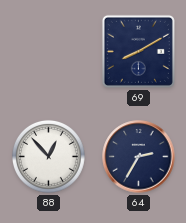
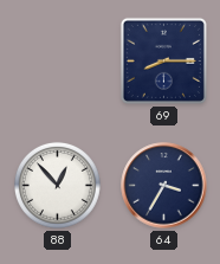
69: 8:10 -> 8:15 (163, 60)
64: 2:35 -> 3:35 (164, 186)
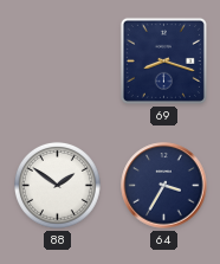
69: 8:15 -> 8:18 (163, 60)
88: 12:53 -> 1:51 (57, 185)
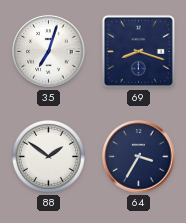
35: none -> 7:03 (49, 52)
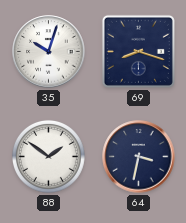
35: 7:03 -> 10:03 (49, 52)
64: 3:35 -> 3:32 (139, 157)
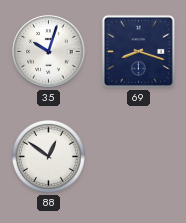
88: 1:51 -> 12:51 (48, 156)
64: 3:32 -> none (139, 157)
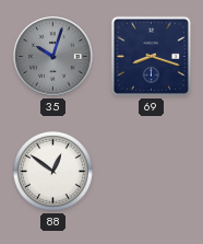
35 dial: white -> grey (53, 57)
